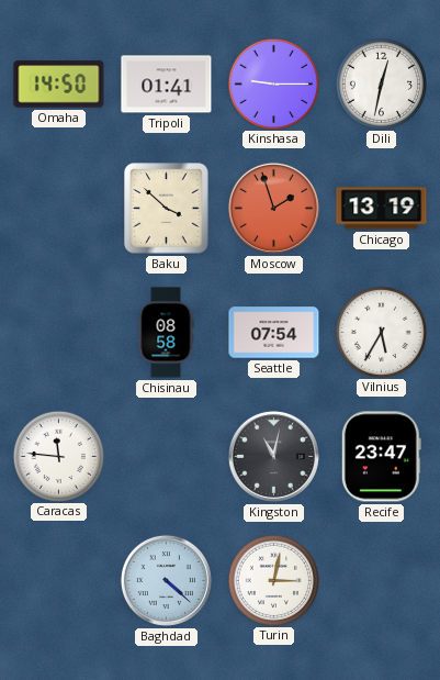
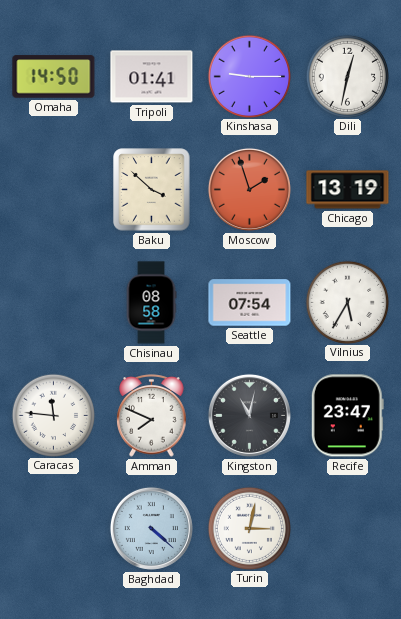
Amman: none -> 7:49 (152, 416)
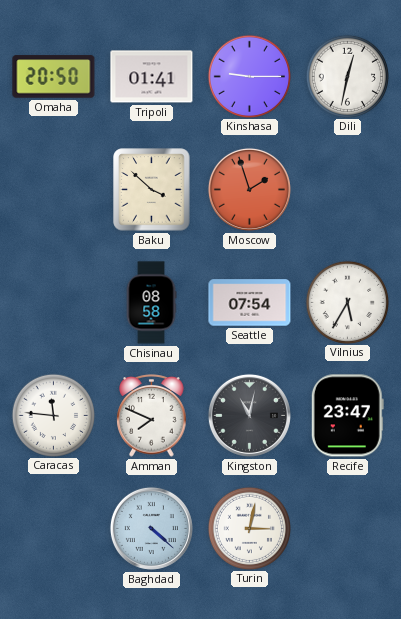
Omaha: 14:50 -> 20:50 (54, 77)
Chicago: 13:19 -> none (348, 190)
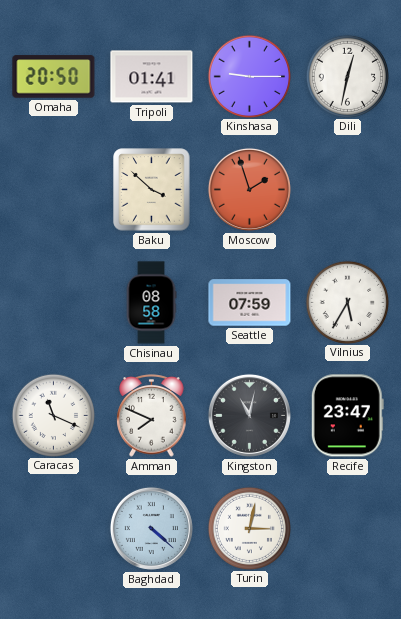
Seattle: 07:54 -> 07:59 (250, 303)
Caracas: 11:46 -> 11:19 (53, 415)
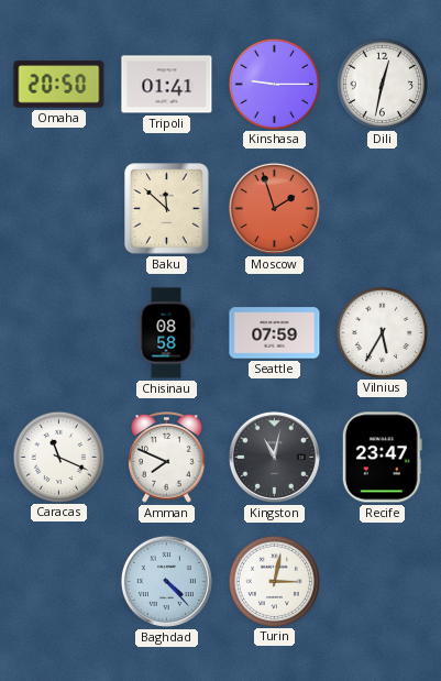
Baku: 3:52 -> 11:52 (167, 209)
Baghdad: 4:22 -> 4:23 (166, 581)
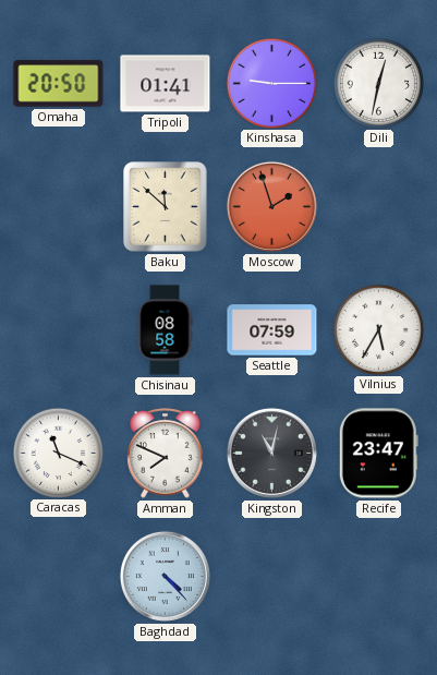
Turin: 3:02 -> none (274, 581)
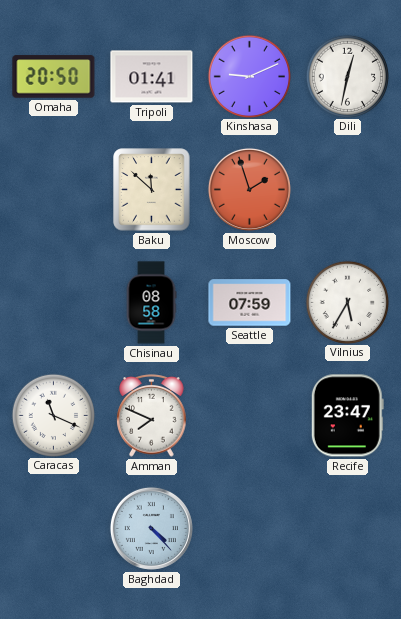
Kinshasa: 9:15 -> 9:11 (249, 76)
Kingston: 11:02 -> none (271, 453)
